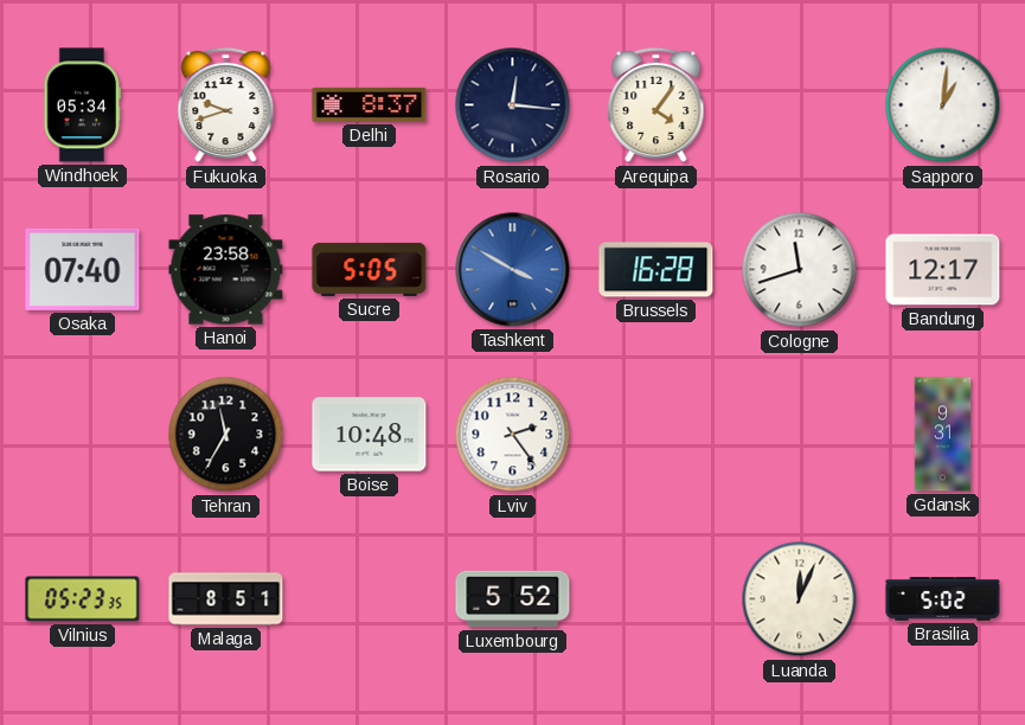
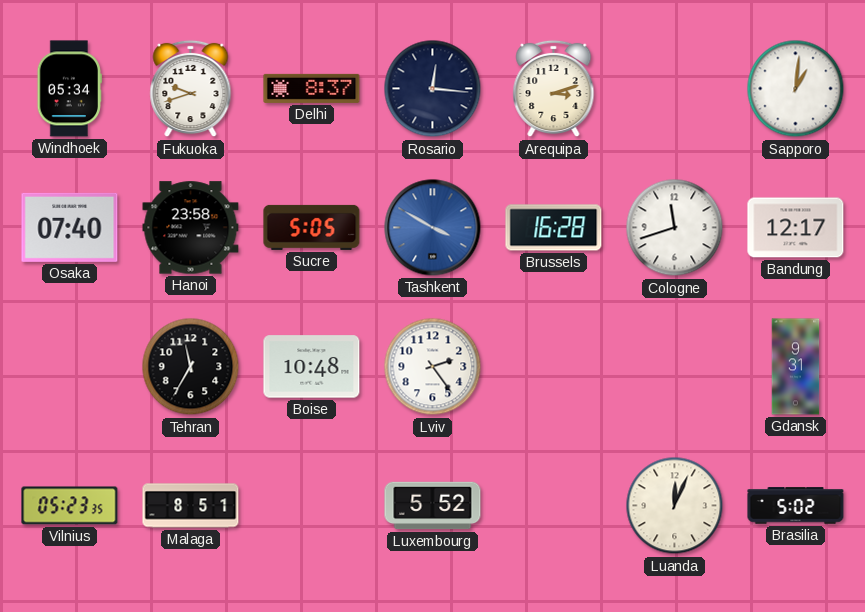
Arequipa: 4:06 -> 3:12 (554, 89)
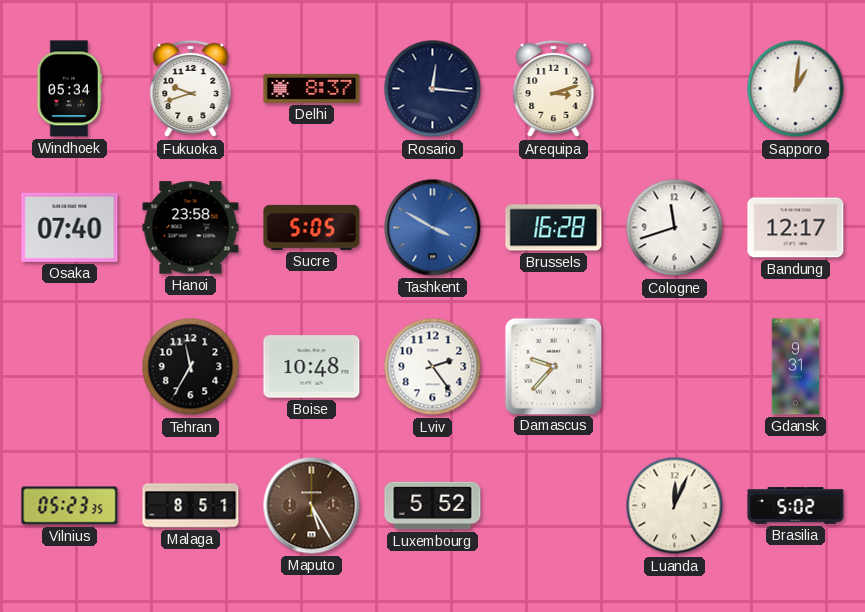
Damascus: none -> 9:37 (553, 366)
Maputo: none -> 5:25 (312, 506)
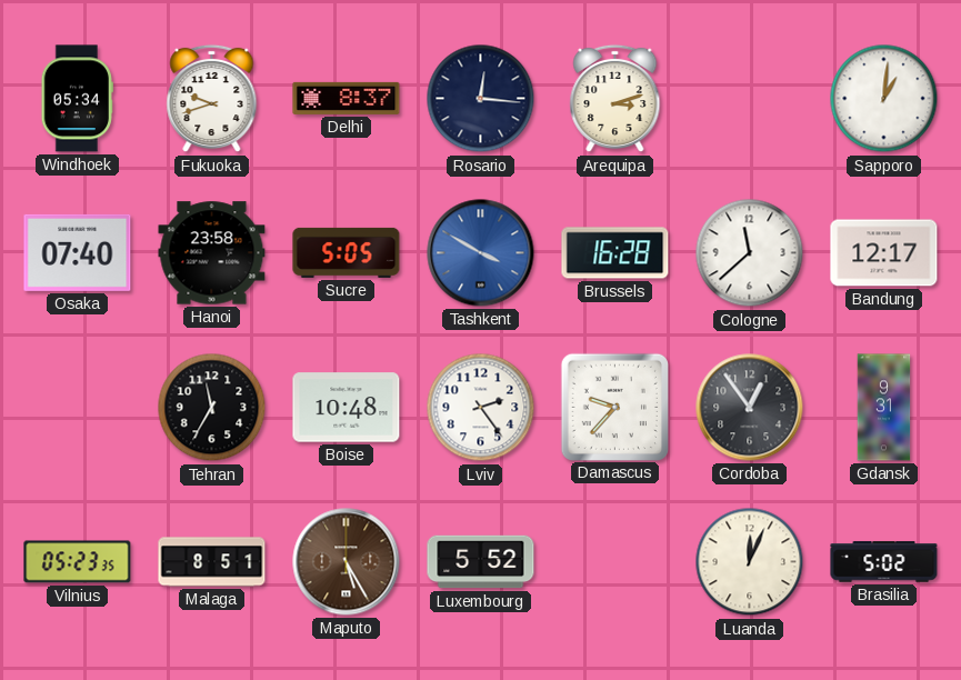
Cologne: 11:42 -> 11:38 (750, 253)
Cordoba: none -> 12:54 (750, 408)
